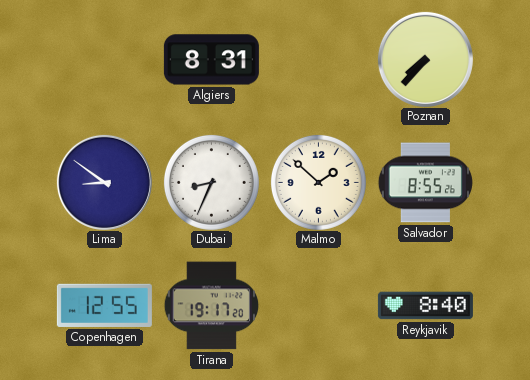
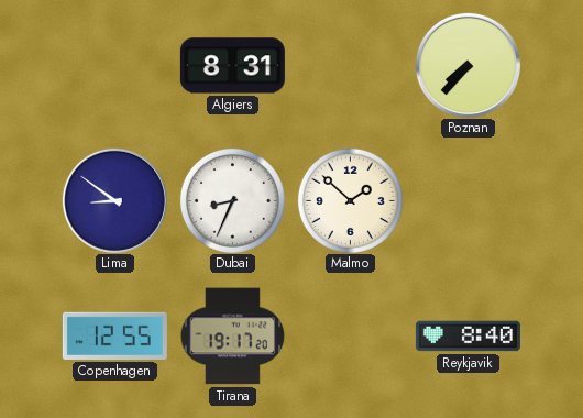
Salvador: 8:55 -> none (425, 183)
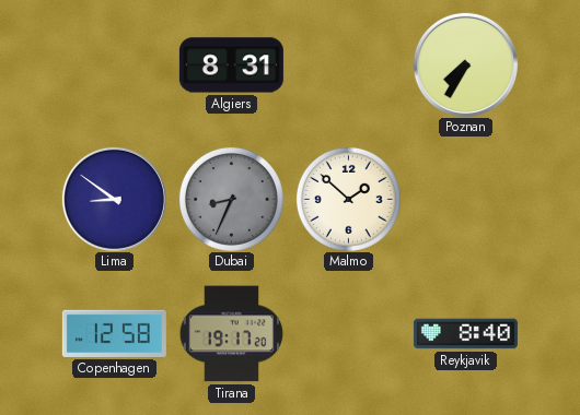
Poznan: 7:37 -> 7:35 (465, 64)
Dubai dial: white -> grey (231, 199)
Copenhagen: 12:55 -> 12:58 (114, 333)
